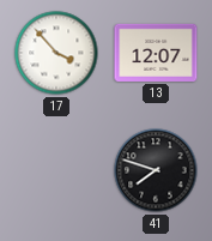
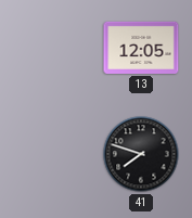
17: 3:53 -> none (56, 53)
13: 12:07 -> 12:05 (141, 48)
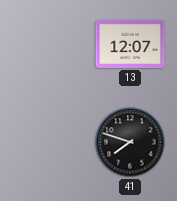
13: 12:05 -> 12:07 (130, 44)
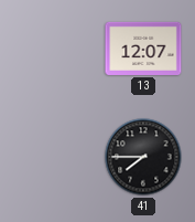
41: 7:48 -> 7:45 (143, 157)
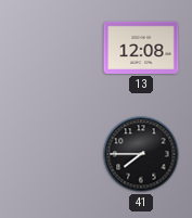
13: 12:07 -> 12:08 (141, 48)
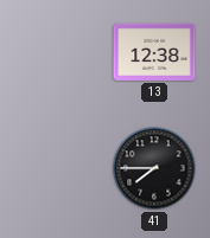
13: 12:08 -> 12:38 (154, 52)
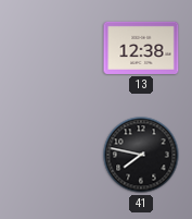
41: 7:45 -> 7:47 (141, 155)
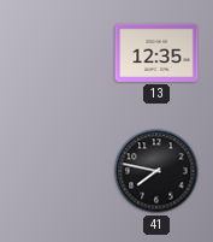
13: 12:38 -> 12:35 (156, 53)
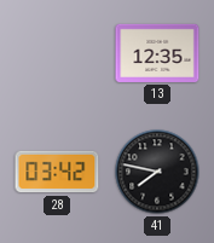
28: none -> 03:42 (57, 172)
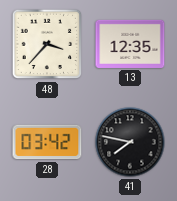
48: none -> 3:37 (47, 44)
